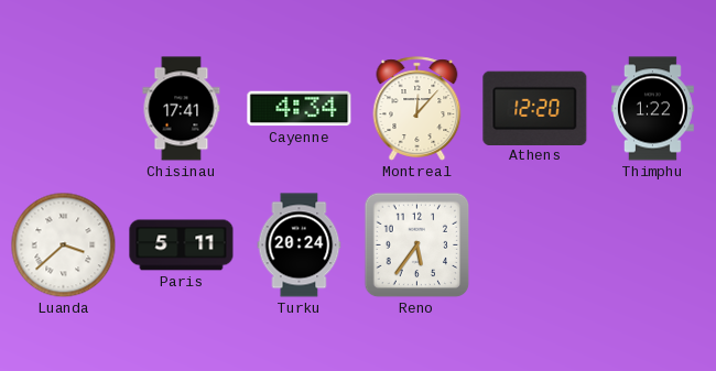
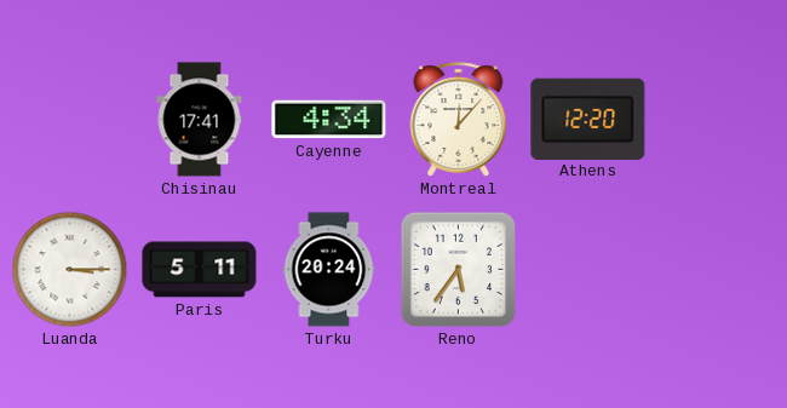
Thimphu: 1:22 -> none (653, 109)
Luanda: 3:38 -> 3:15 (70, 270)
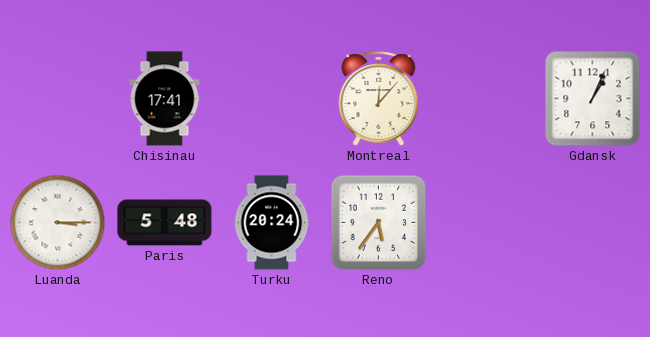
Cayenne: 4:34 -> none (329, 120)
Athens: 12:20 -> none (588, 119)
Gdansk: none -> 1:04 (593, 99)
Paris: 5:11 -> 5:48 (165, 223)
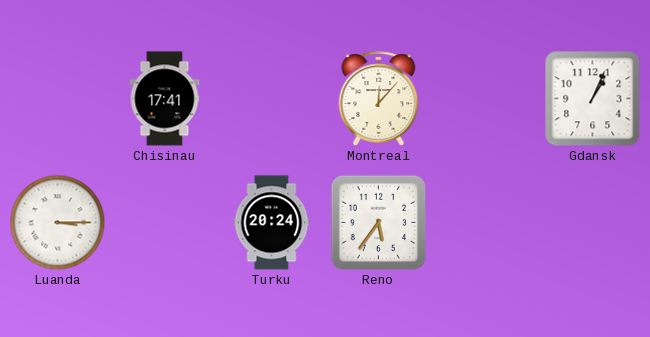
Paris: 5:48 -> none (165, 223)
